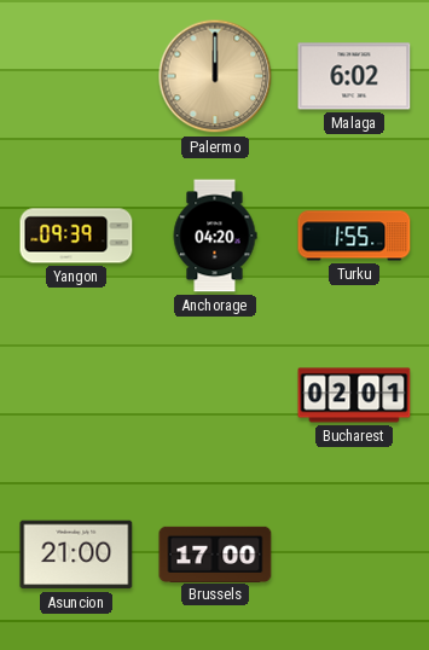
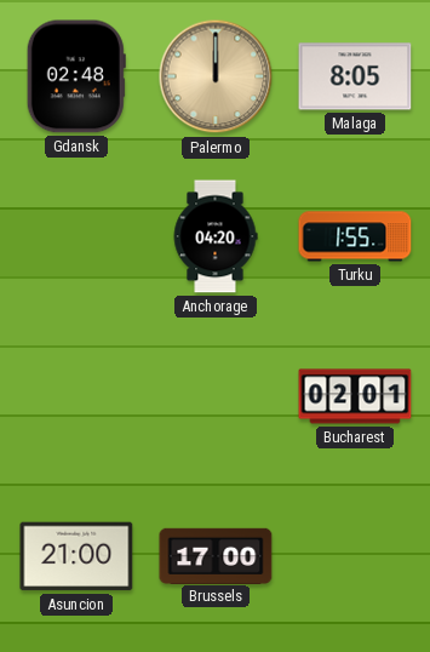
Gdansk: none -> 02:48 (76, 76)
Malaga: 6:02 -> 8:05 (355, 76)
Yangon: 09:39 -> none (76, 236)
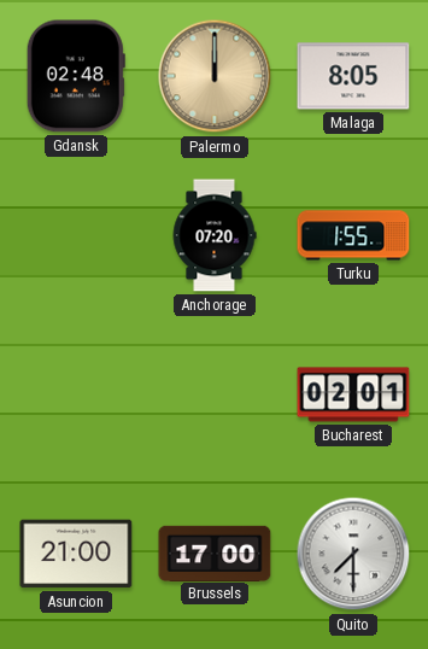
Anchorage: 04:20 -> 07:20 (215, 235)
Quito: none -> 7:30 (353, 554)
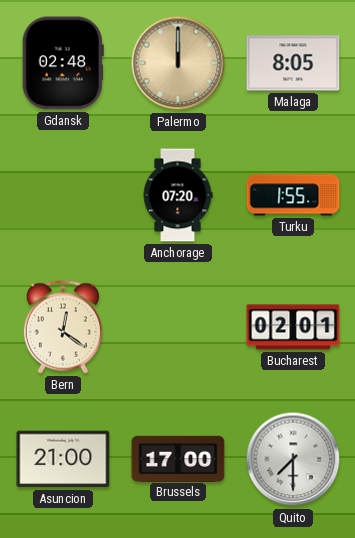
Bern: none -> 12:21 (63, 327)
